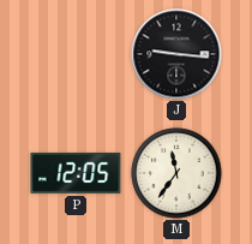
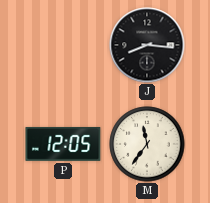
J: 9:16 -> 8:16 (147, 45)
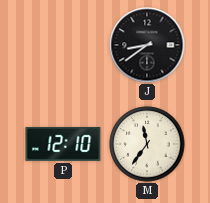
J: 8:16 -> 8:39 (147, 45)
P: 12:05 -> 12:10 (63, 144)
